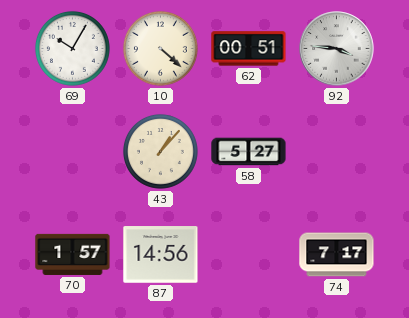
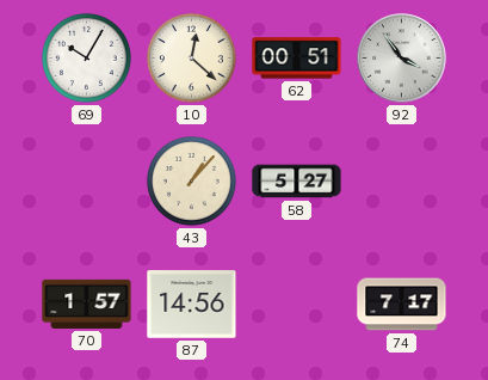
10: 4:22 -> 12:22 (191, 57)
92: 3:46 -> 3:54 (402, 59)
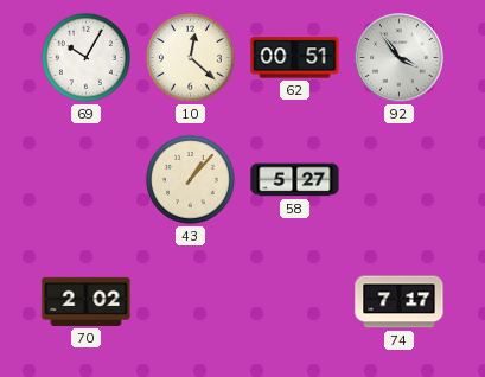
70: 1:57 -> 2:02 (87, 301)
87: 14:56 -> none (192, 305)
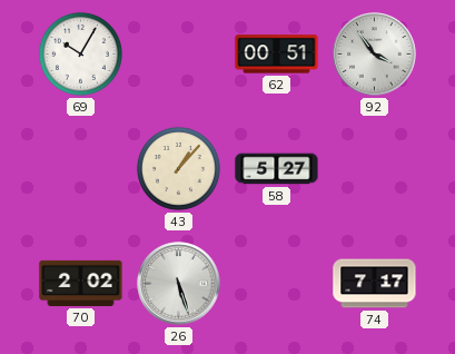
10: 12:22 -> none (190, 57)
26: none -> 5:27 (179, 284)
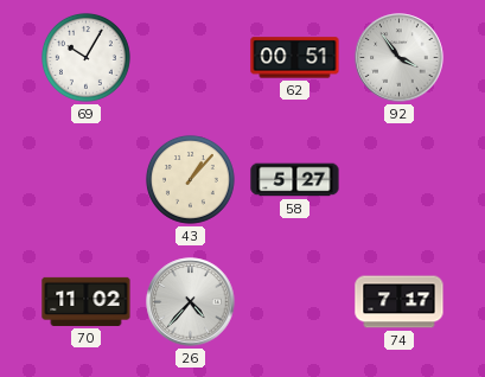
70: 2:02 -> 11:02 (87, 301)
26: 5:27 -> 4:37 (191, 302)
